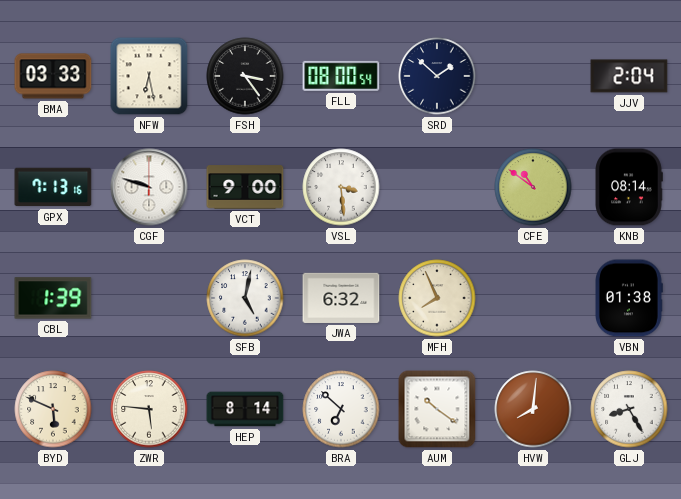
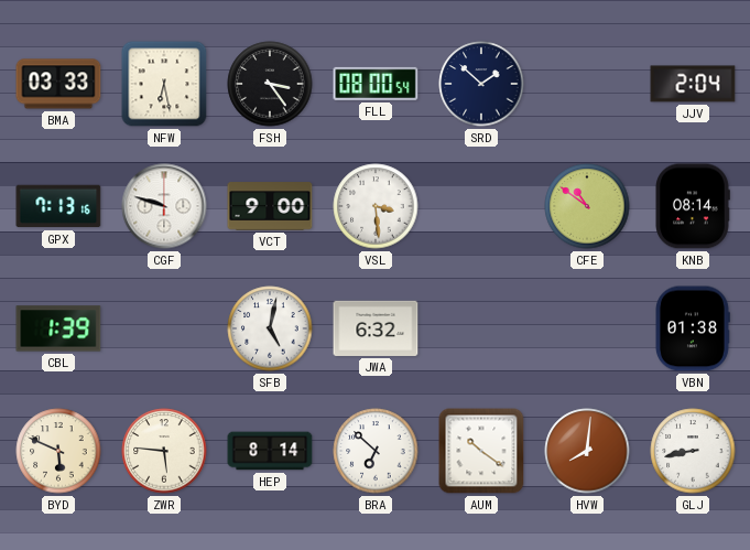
MFH: 7:56 -> none (437, 298)
GLJ: 8:25 -> 8:43 (693, 451)
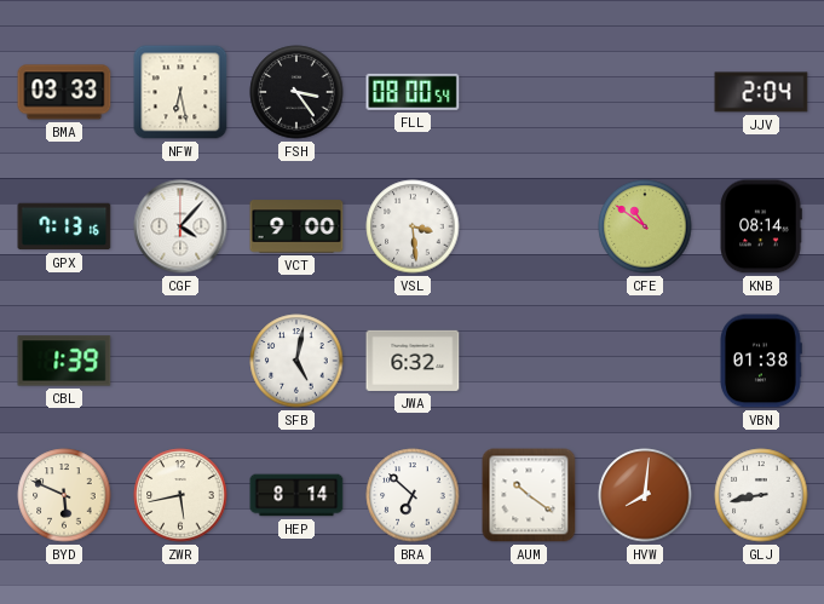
SRD: 1:52 -> none (481, 84)
CGF: 9:48 -> 4:07 (180, 226)
ZWR: 5:46 -> 5:43 (180, 495)
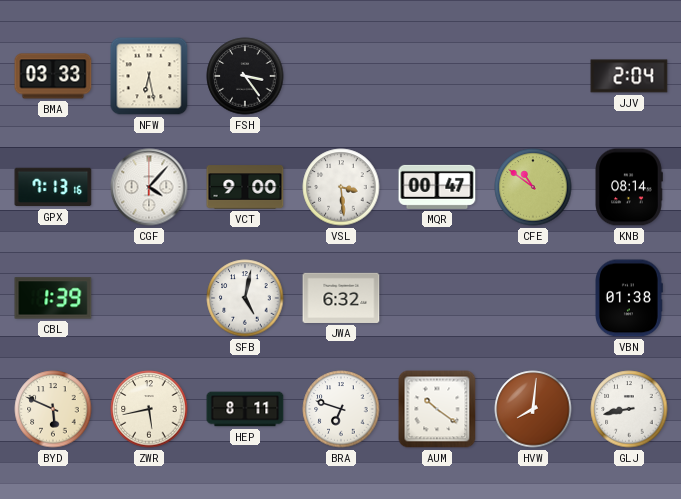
FLL: 08:00 -> none (413, 92)
MQR: none -> 00:47 (437, 187)
HEP: 8:14 -> 8:11 (245, 409)
BRA: 6:52 -> 6:48 (341, 409)
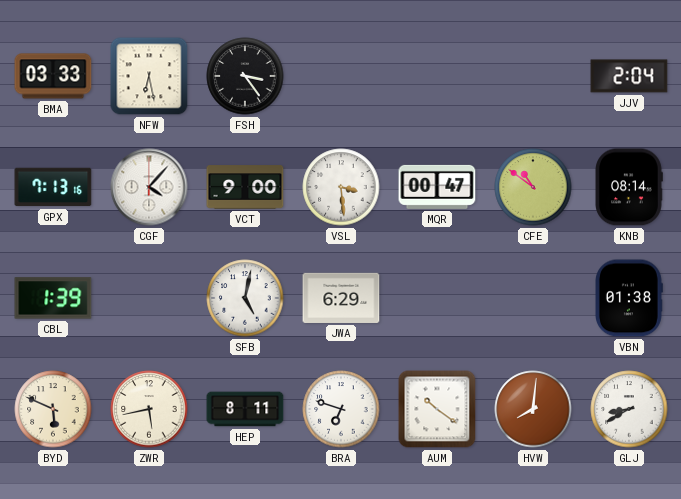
JWA: 6:32 -> 6:29 (341, 298)
GLJ: 8:43 -> 8:40 (629, 409)
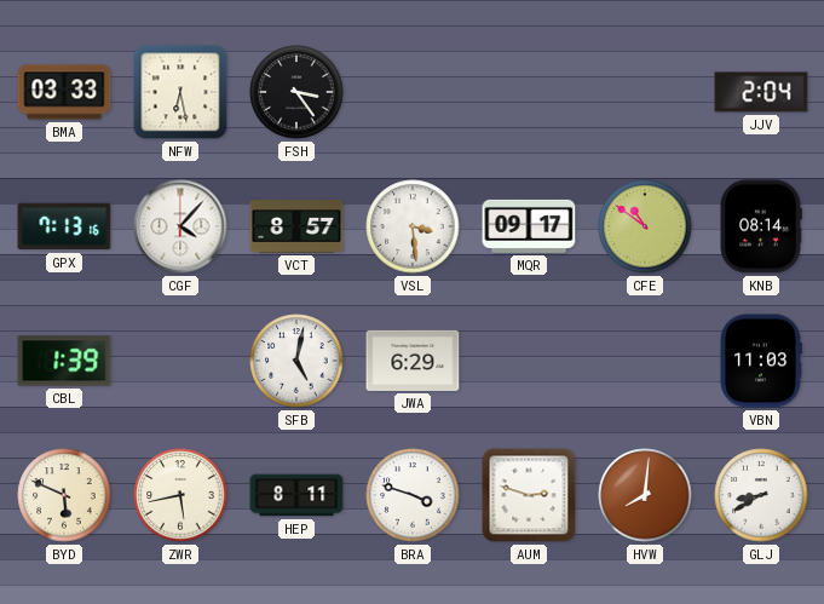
VCT: 9:00 -> 8:57 (296, 226)
MQR: 00:47 -> 09:17 (529, 226)
VBN: 01:38 -> 11:03 (761, 361)
BRA: 6:48 -> 3:48 (413, 495)
AUM: 10:21 -> 2:48 (529, 495)
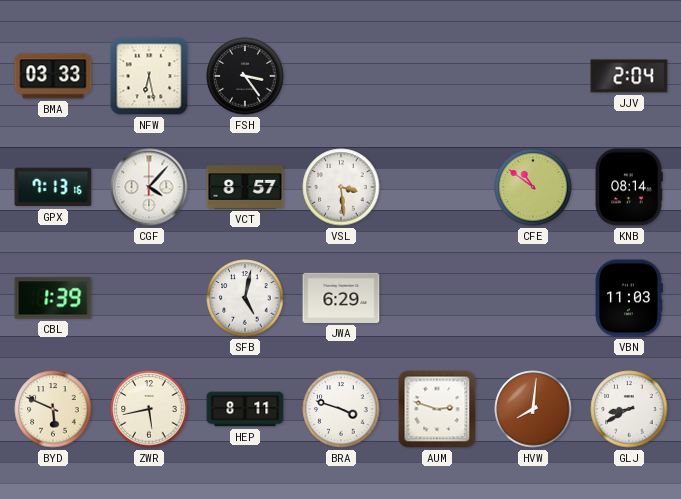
MQR: 09:17 -> none (529, 226)
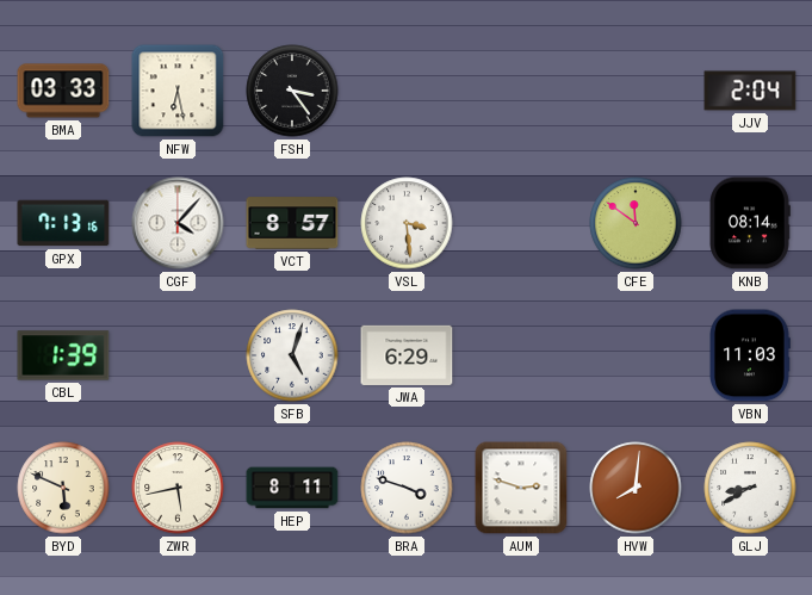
CFE: 10:51 -> 11:51 (636, 223)
SFB: 5:02 -> 5:03 (292, 355)
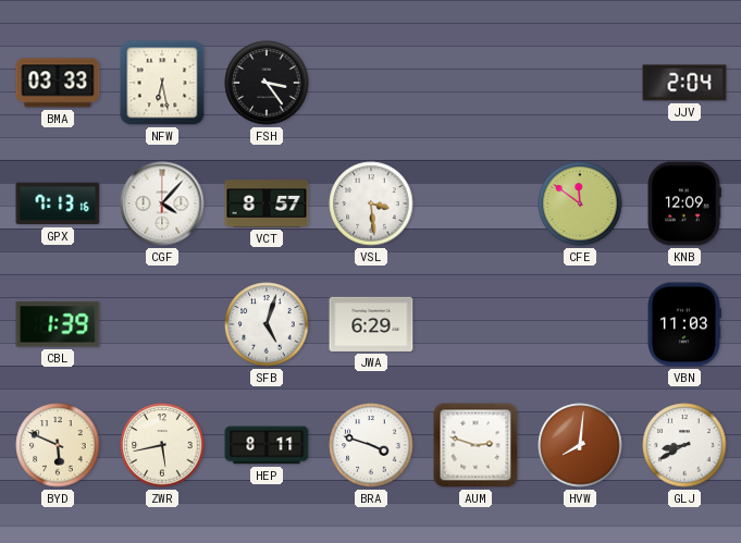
KNB: 08:14 -> 12:09 (684, 203)
